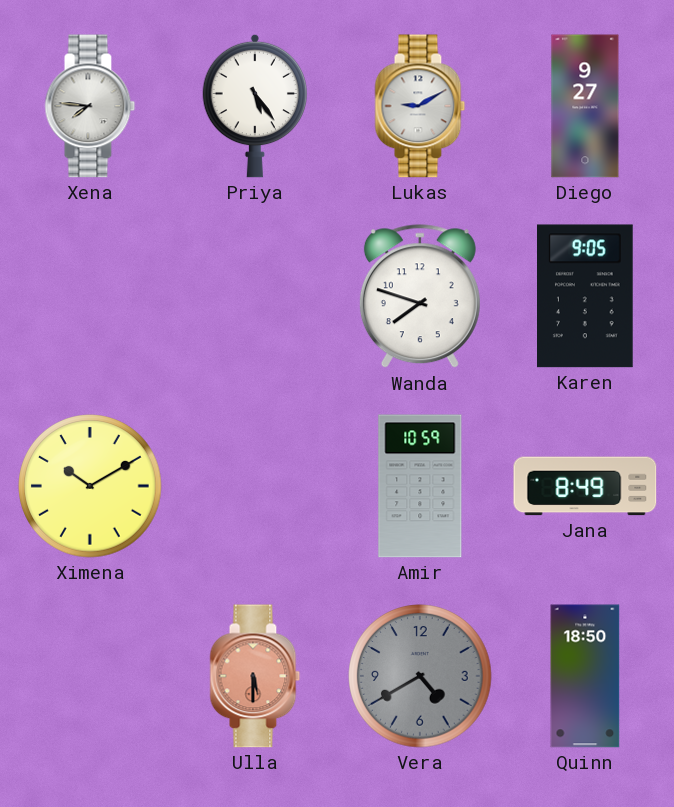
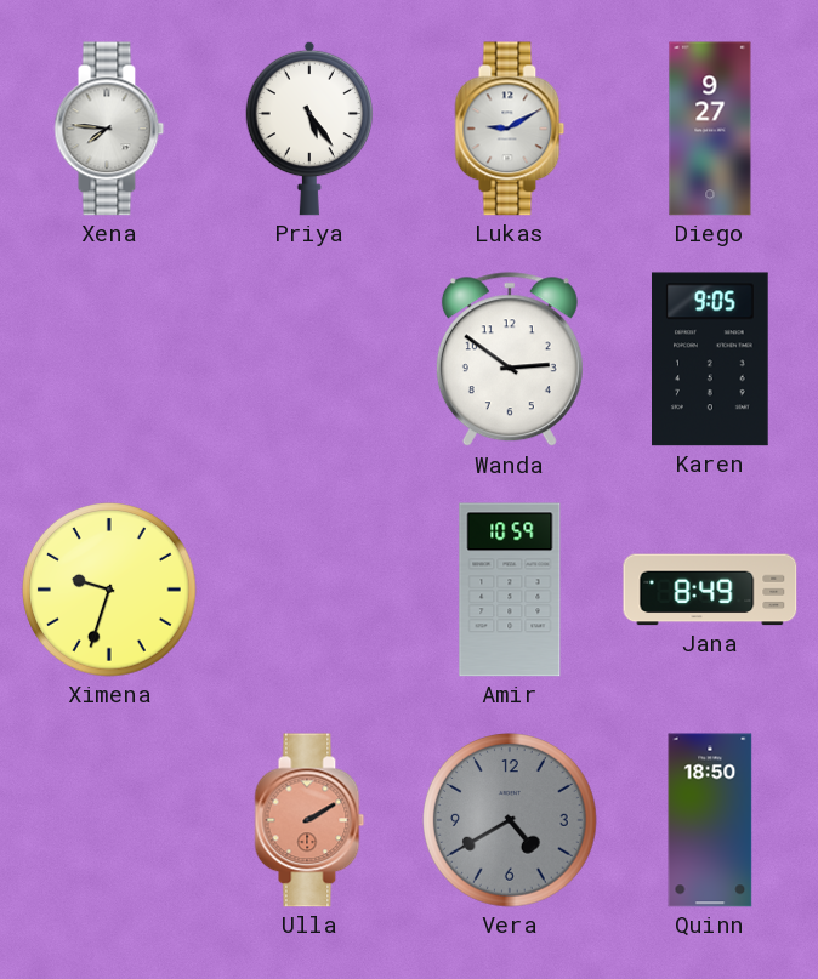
Wanda: 7:48 -> 2:51 (510, 360)
Ximena: 10:10 -> 9:33 (109, 590)
Ulla: 5:30 -> 2:10 (309, 820)
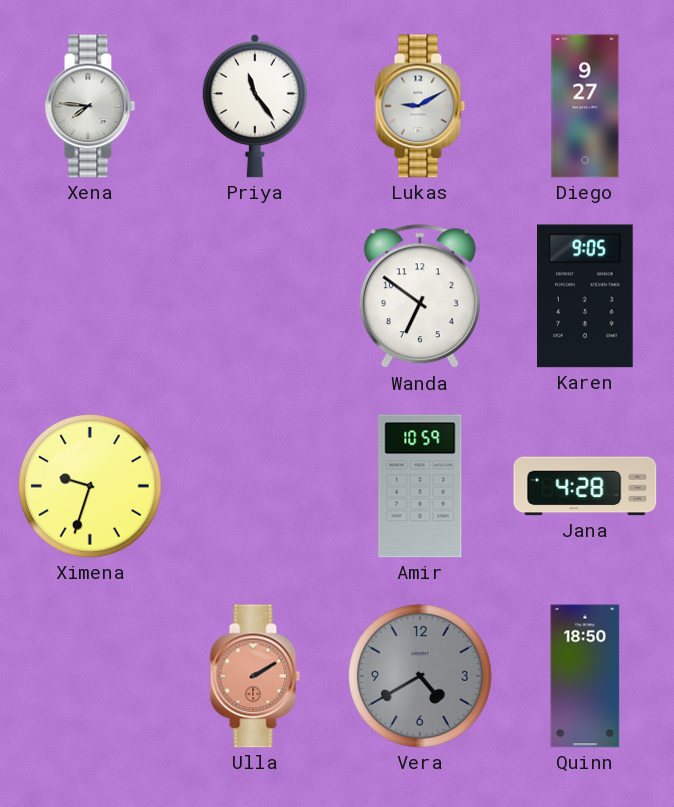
Priya: 5:24 -> 11:24 (254, 106)
Wanda: 2:51 -> 6:51 (420, 297)
Jana: 8:49 -> 4:28 (585, 486)
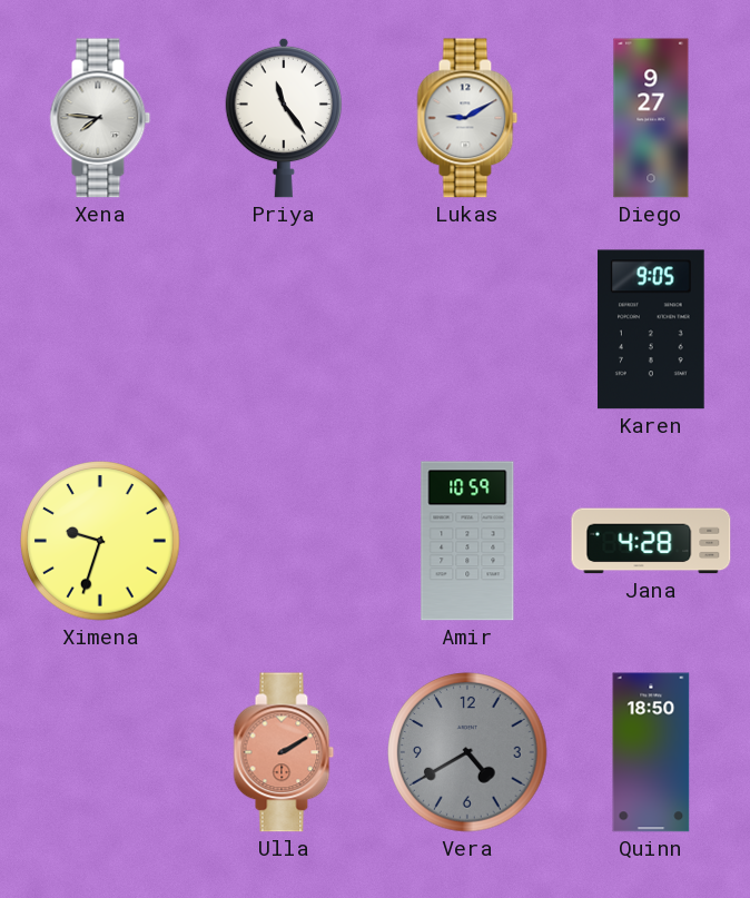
Wanda: 6:51 -> none (420, 297)
